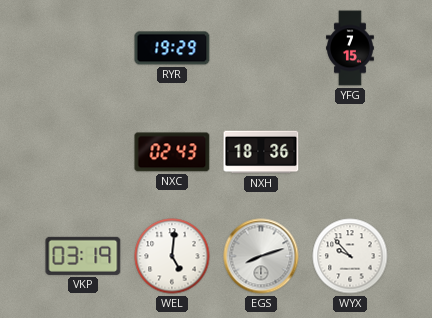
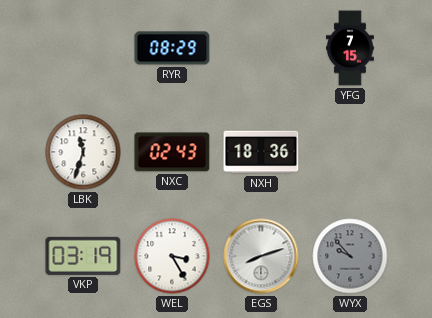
RYR: 19:29 -> 08:29 (172, 48)
LBK: none -> 11:33 (83, 152)
WEL: 5:01 -> 3:25 (172, 256)
WYX dial: white -> grey (350, 256)
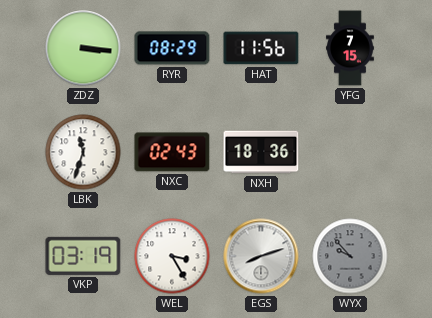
ZDZ: none -> 3:16 (83, 48)
HAT: none -> 11:56 (261, 48)
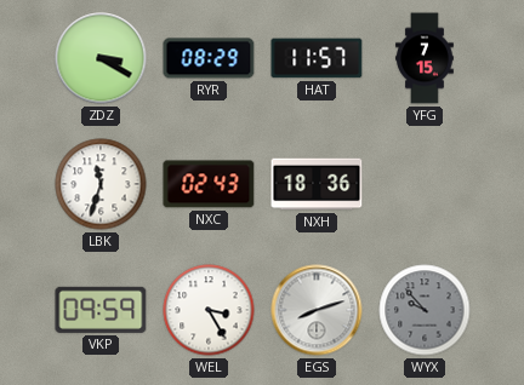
ZDZ: 3:16 -> 3:20 (101, 58)
HAT: 11:56 -> 11:57 (317, 58)
VKP: 03:19 -> 09:59 (101, 310)
